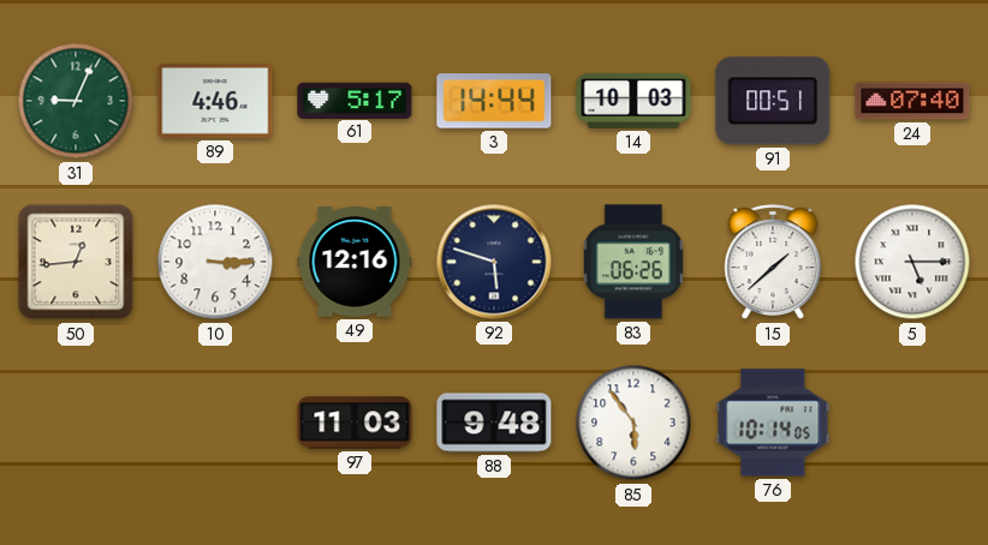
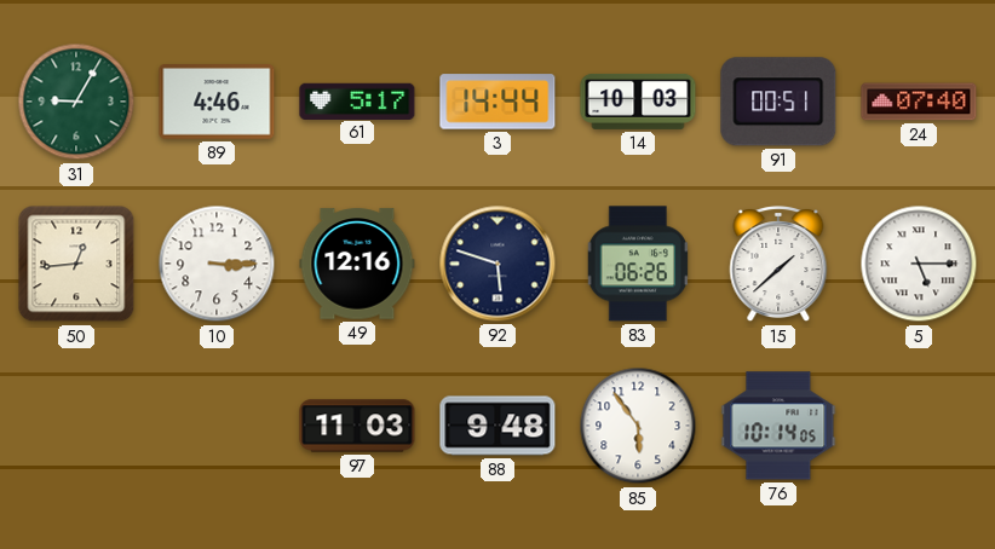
31: 9:04 -> 9:05 (76, 102)
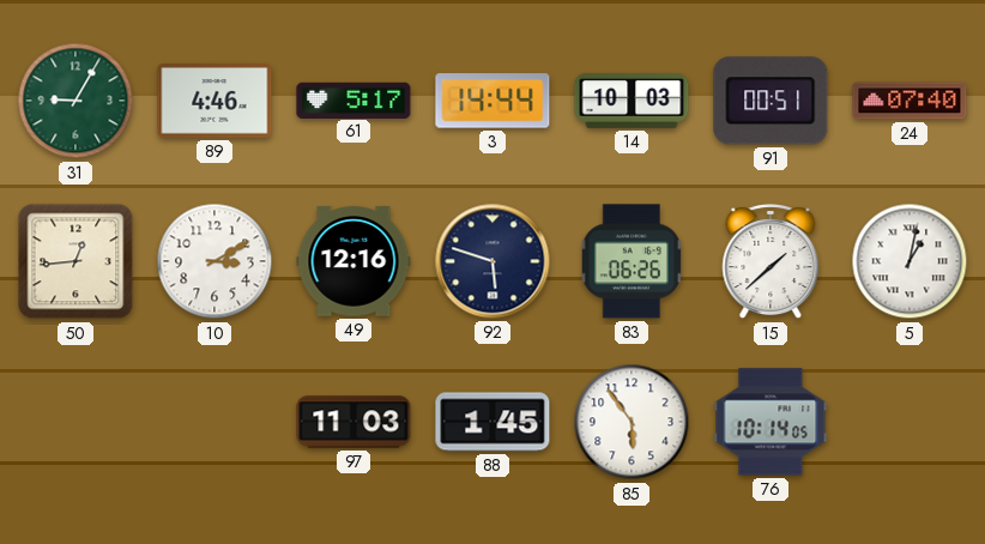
10: 3:15 -> 3:10 (214, 261)
5: 5:15 -> 1:02 (910, 261)
88: 9:48 -> 1:45 (492, 422)
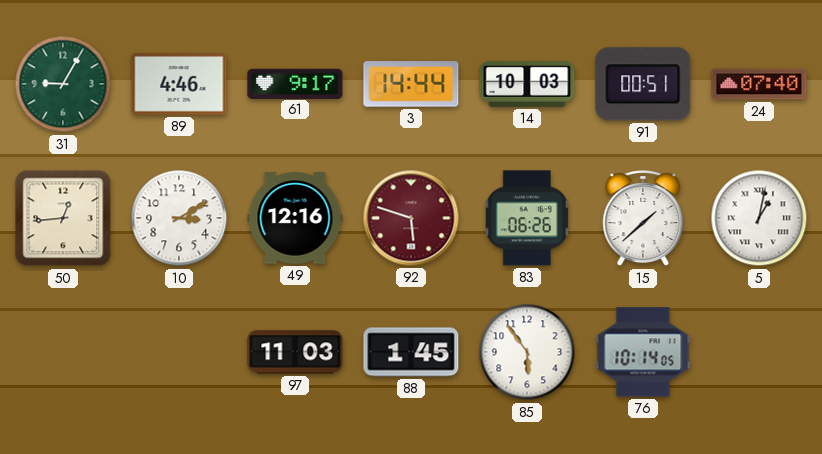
61: 5:17 -> 9:17 (295, 83)
92 dial: navy -> burgundy (411, 218)
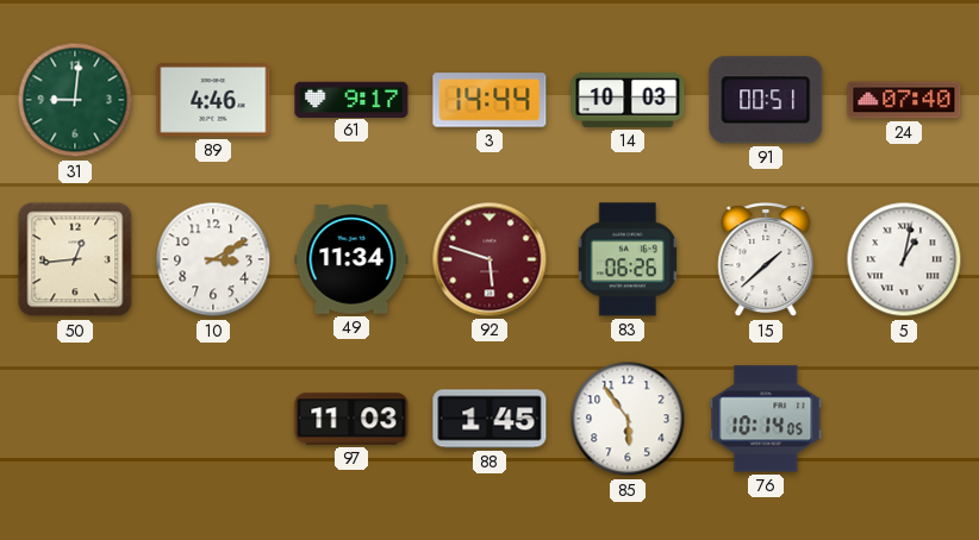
31: 9:05 -> 9:01 (75, 100)
49: 12:16 -> 11:34 (351, 259)
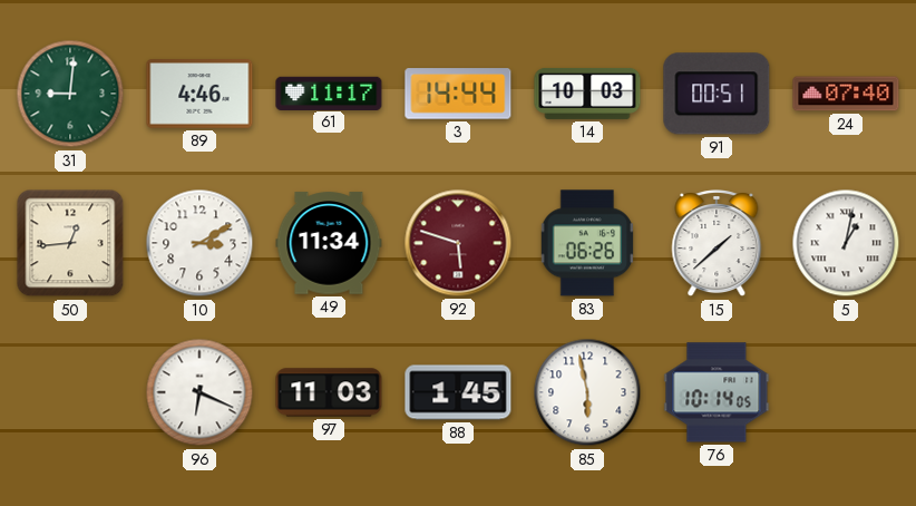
61: 9:17 -> 11:17 (329, 93)
96: none -> 6:19 (199, 392)
85: 5:54 -> 5:58 (587, 392)
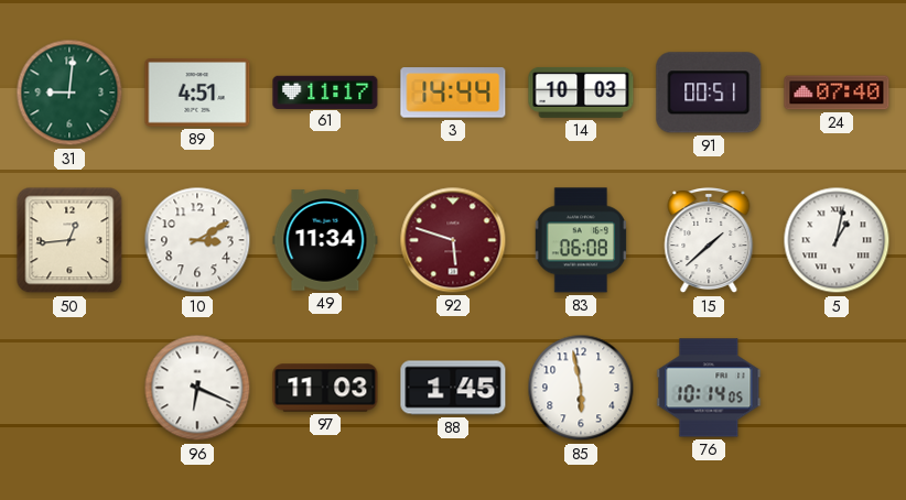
89: 4:46 -> 4:51 (197, 94)
83: 06:26 -> 06:08 (581, 240)
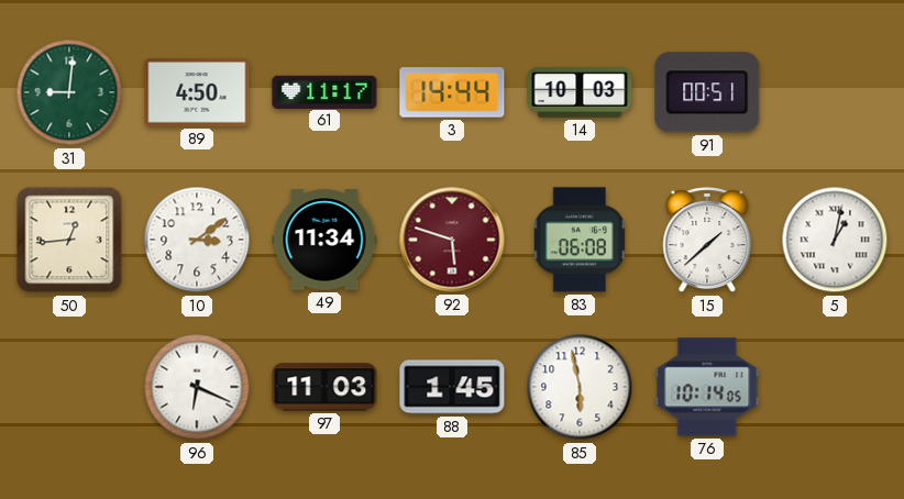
89: 4:51 -> 4:50 (197, 93)
24: 07:40 -> none (837, 93)
10: 3:10 -> 3:09 (197, 240)
